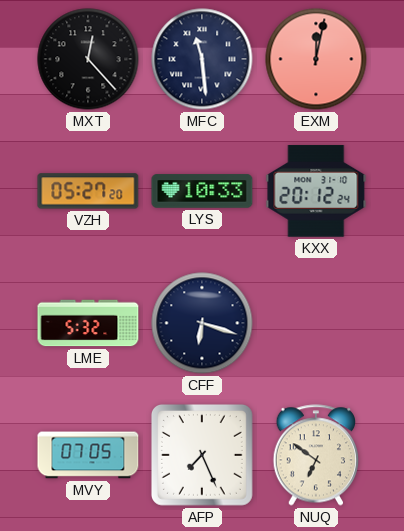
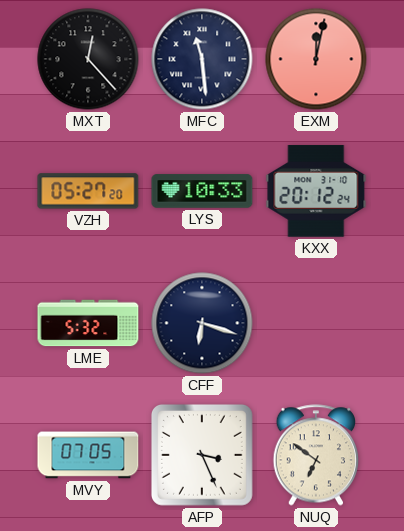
AFP: 7:26 -> 3:26 (202, 455)
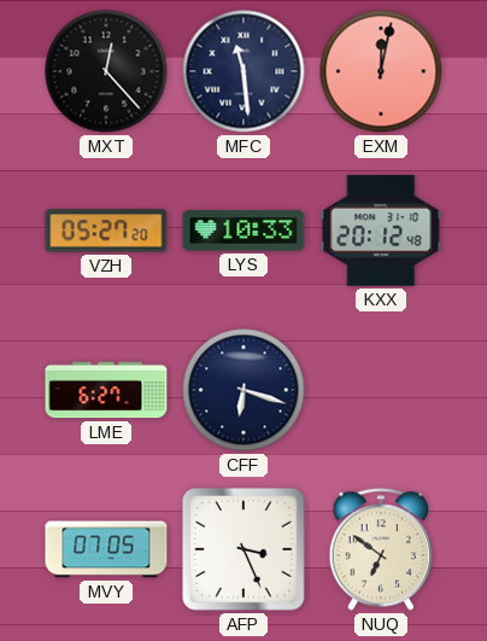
KXX: 20:12:24 -> 20:12:48 (381, 231)
LME: 5:32 -> 6:27 (106, 390)
